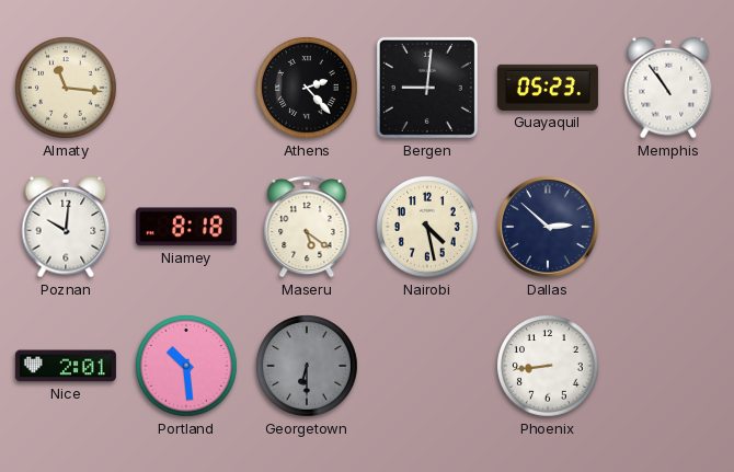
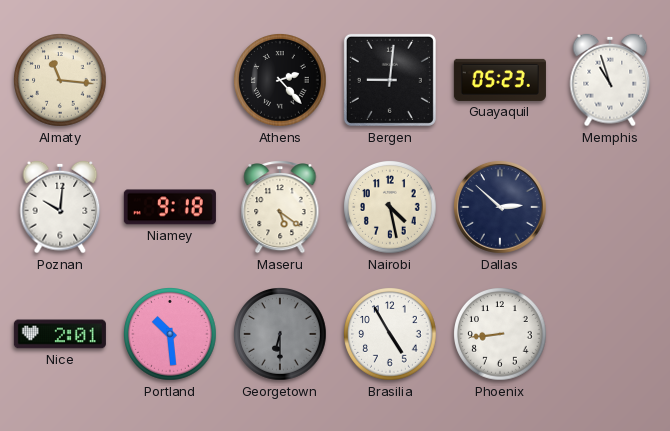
Memphis: 10:54 -> 10:57 (610, 80)
Niamey: 8:18 -> 9:18 (170, 207)
Brasilia: none -> 4:55 (390, 334)
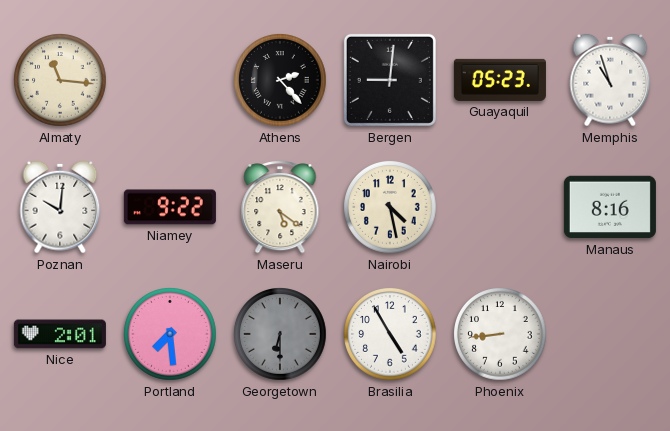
Niamey: 9:18 -> 9:22 (170, 207)
Dallas: 2:52 -> none (500, 207)
Manaus: none -> 8:16 (610, 207)
Portland: 10:29 -> 7:29 (170, 334)
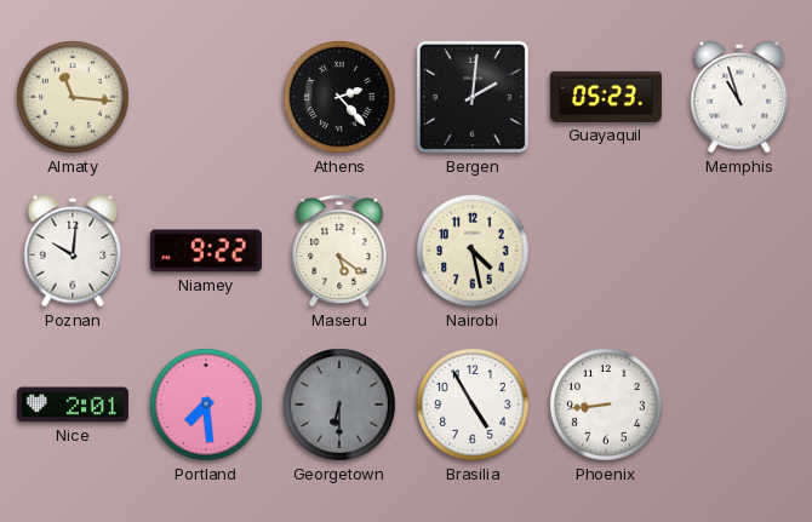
Bergen: 9:01 -> 2:01 (473, 97)
Manaus: 8:16 -> none (610, 207)
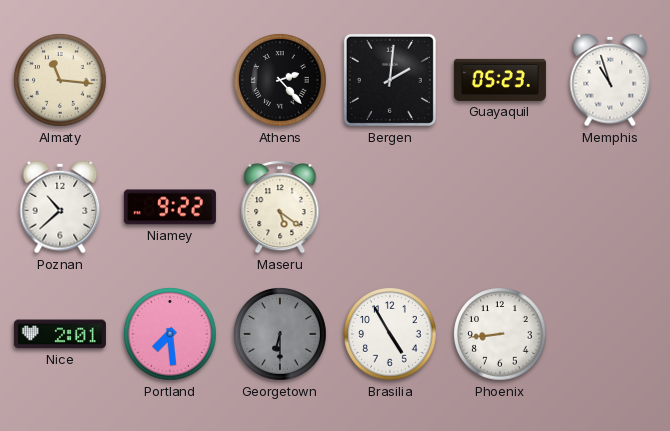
Poznan: 10:01 -> 10:38 (60, 207)
Nairobi: 4:28 -> none (473, 251)
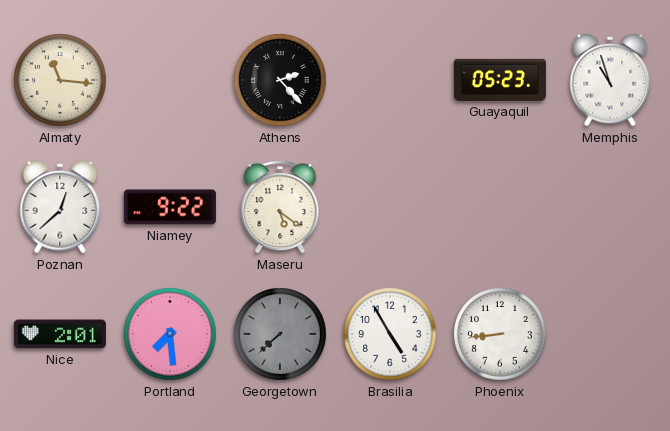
Bergen: 2:01 -> none (390, 80)
Poznan: 10:38 -> 12:38 (60, 207)
Georgetown: 6:30 -> 7:38 (280, 334)
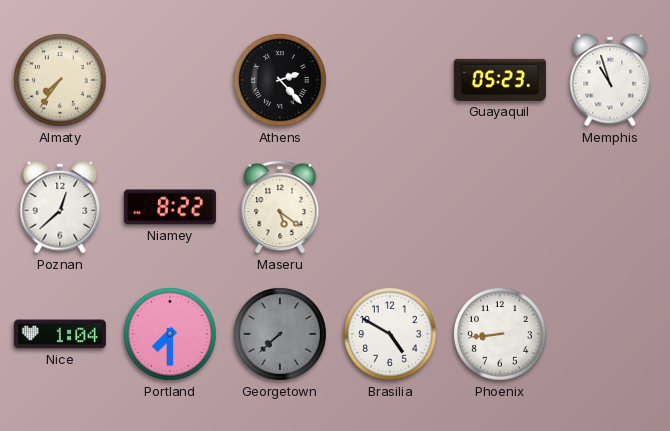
Almaty: 11:16 -> 7:36 (60, 80)
Niamey: 9:22 -> 8:22 (170, 207)
Nice: 2:01 -> 1:04 (60, 334)
Portland: 7:29 -> 7:30 (170, 334)
Brasilia: 4:55 -> 4:50 (390, 334)
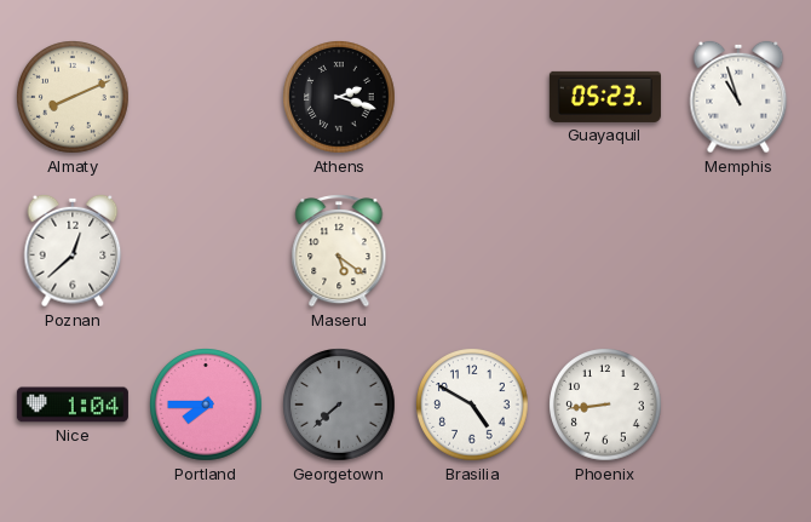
Almaty: 7:36 -> 8:11 (73, 97)
Athens: 2:23 -> 2:18 (339, 97)
Niamey: 8:22 -> none (170, 207)
Portland: 7:30 -> 7:45 (206, 405)
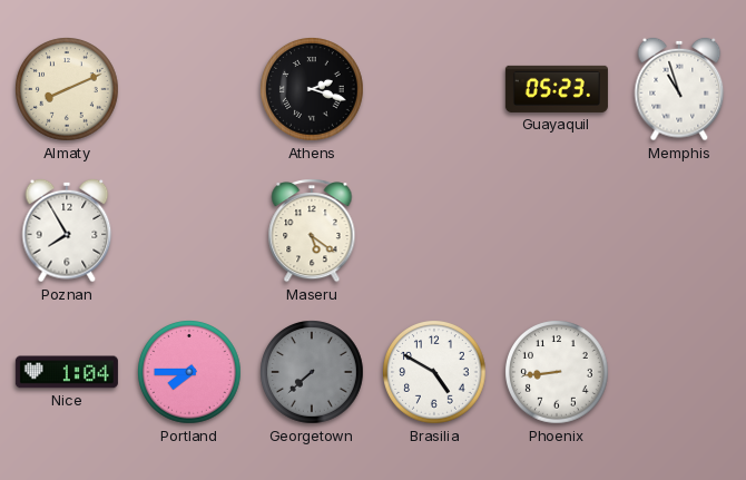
Poznan: 12:38 -> 7:55 (67, 231)
